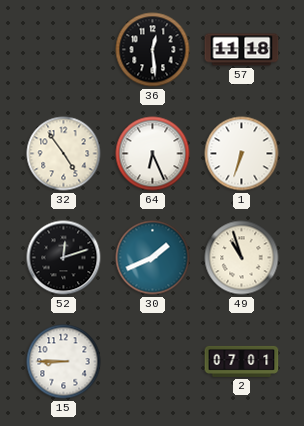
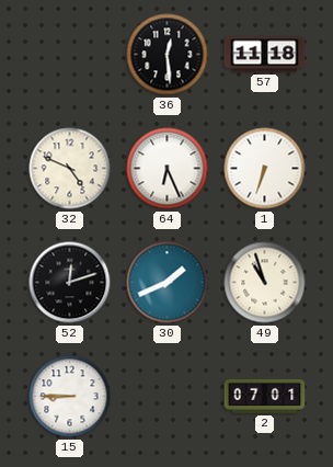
32: 4:54 -> 4:49 (70, 169)
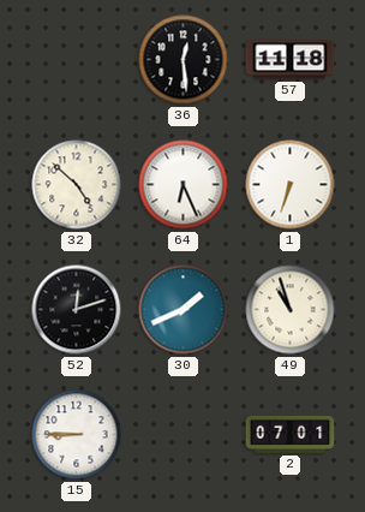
32: 4:49 -> 4:52 (77, 185)
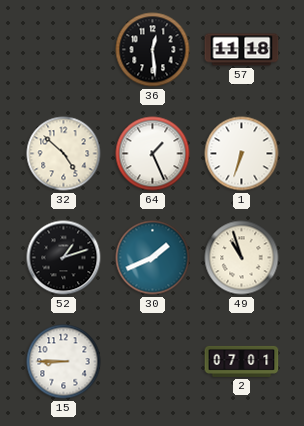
64: 6:26 -> 1:26 (153, 154)
52: 12:12 -> 1:12 (64, 258)
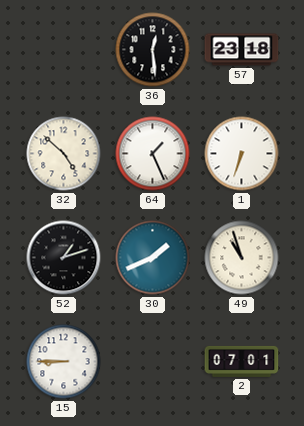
57: 11:18 -> 23:18 (242, 50)
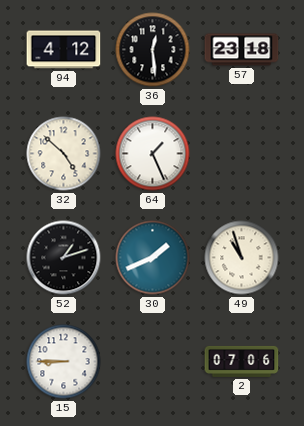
94: none -> 4:12 (64, 50)
1: 6:33 -> none (242, 154)
2: 07:01 -> 07:06 (242, 361)
